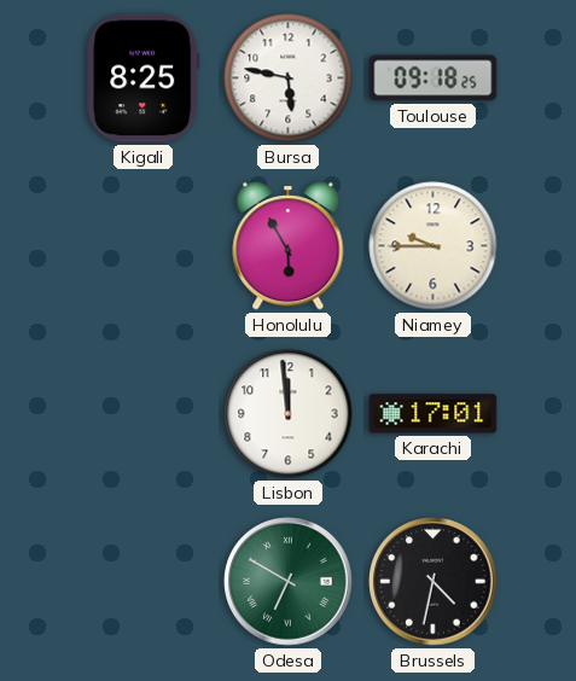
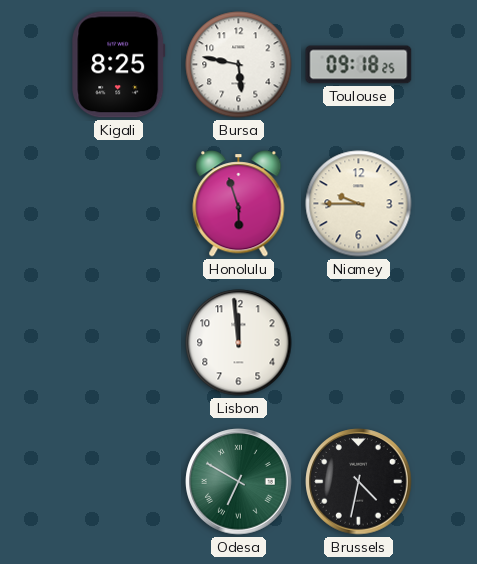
Honolulu: 5:55 -> 5:57 (239, 204)
Karachi: 17:01 -> none (434, 414)
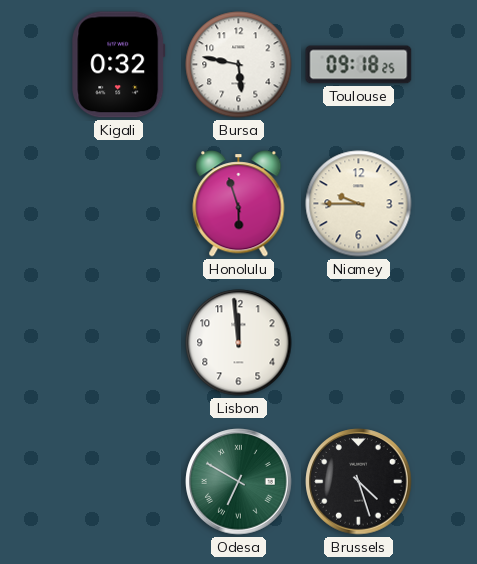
Kigali: 8:25 -> 0:32 (119, 65)
Brussels: 4:32 -> 4:27 (359, 482)
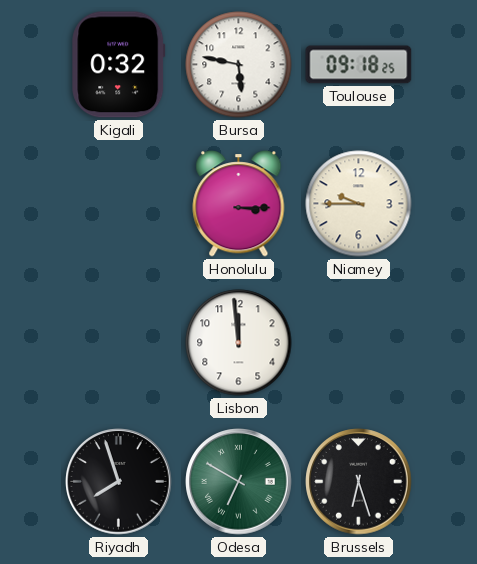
Honolulu: 5:57 -> 3:15 (239, 204)
Riyadh: none -> 7:57 (119, 482)
Brussels: 4:27 -> 6:27 (359, 482)
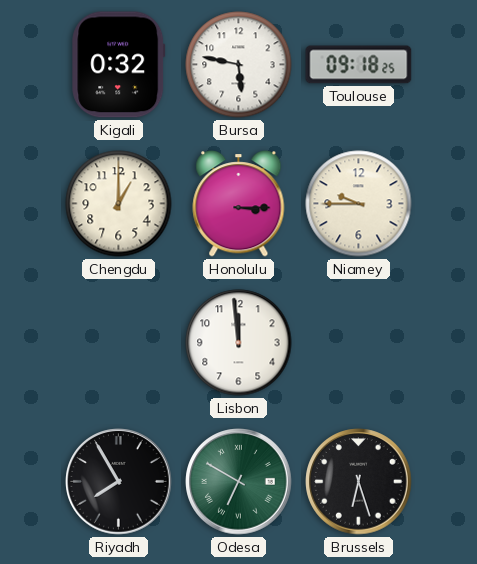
Chengdu: none -> 1:00 (119, 204)
Riyadh: 7:57 -> 7:55 (119, 482)
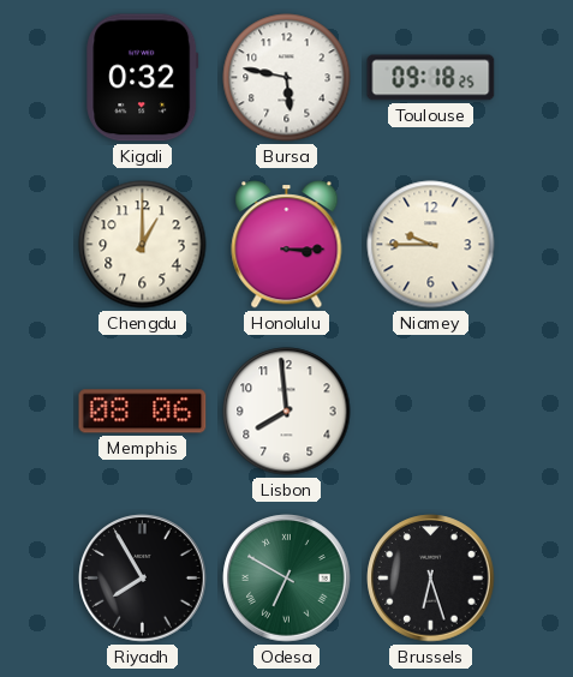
Memphis: none -> 08:06 (143, 412)
Lisbon: 11:59 -> 7:59 (287, 412)
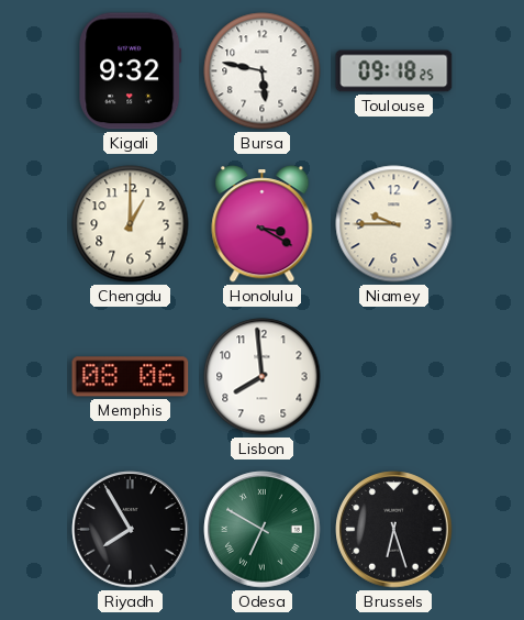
Kigali: 0:32 -> 9:32 (131, 71)
Honolulu: 3:15 -> 3:20 (263, 224)
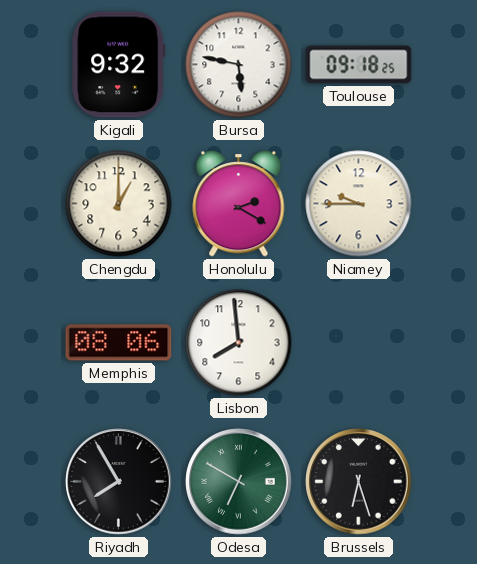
Honolulu: 3:20 -> 2:20 (239, 204)
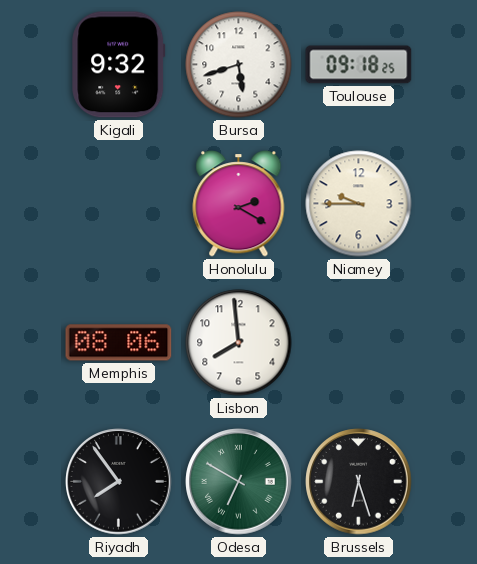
Bursa: 5:47 -> 5:42 (239, 65)
Chengdu: 1:00 -> none (119, 204)
Riyadh: 7:55 -> 7:54 (119, 482)
